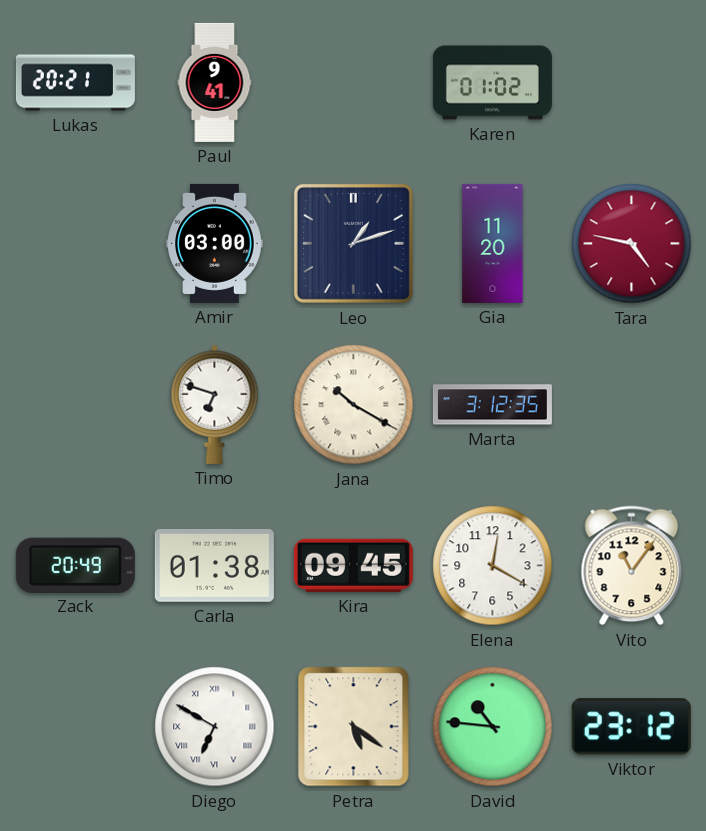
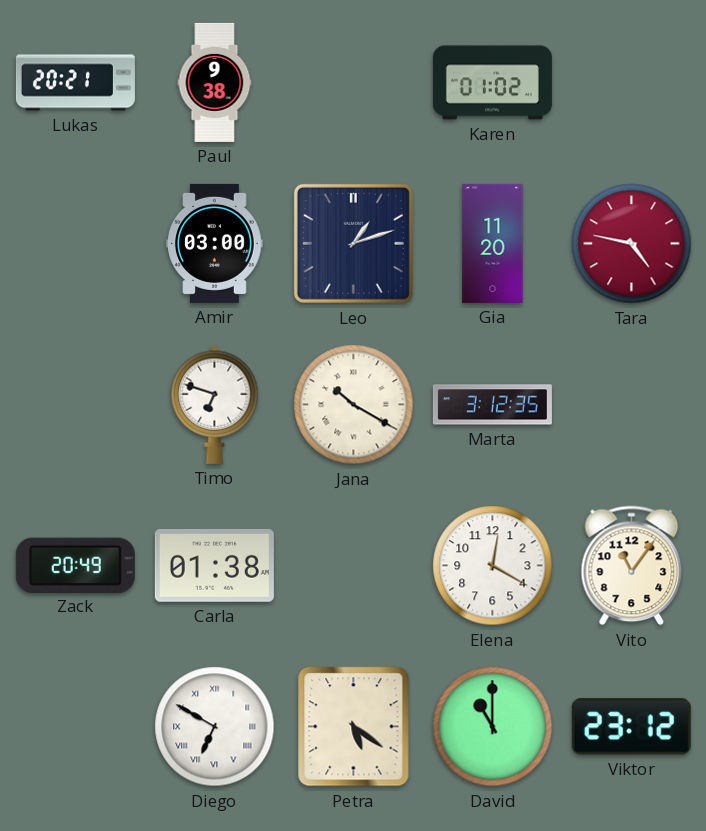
Paul: 9:41 -> 9:38 (215, 82)
Kira: 09:45 -> none (353, 565)
David: 10:46 -> 11:00 (493, 727)
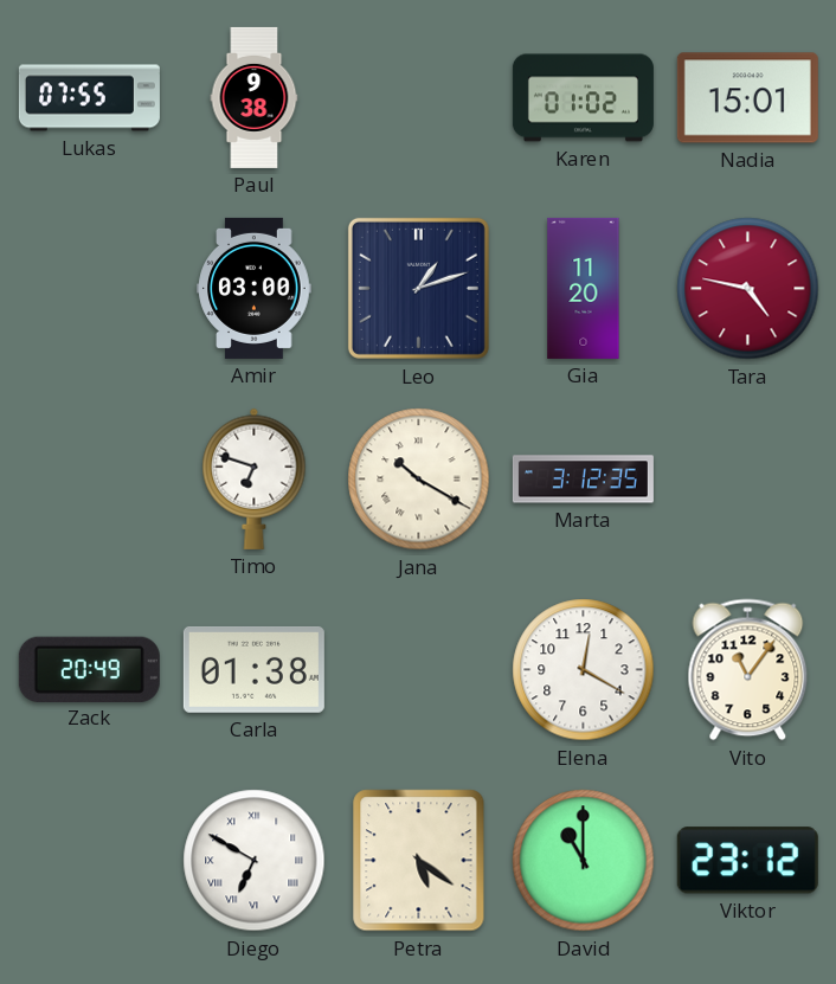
Lukas: 20:21 -> 07:55 (89, 98)
Nadia: none -> 15:01 (747, 98)
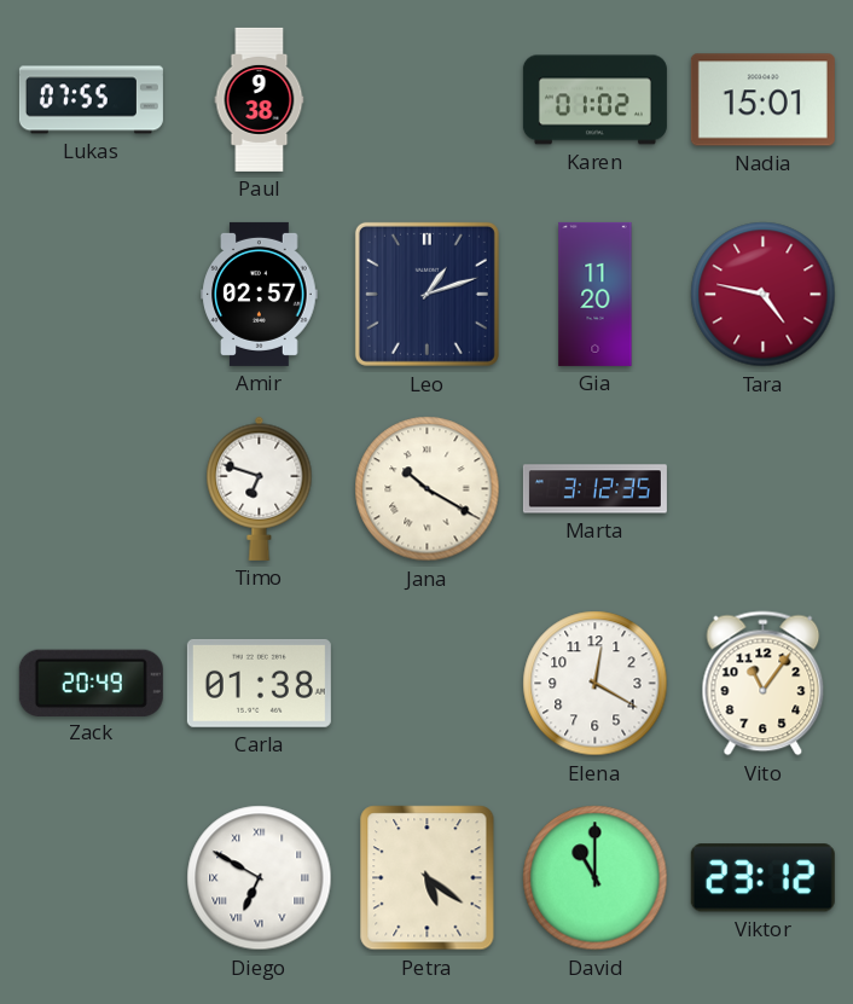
Amir: 03:00 -> 02:57 (260, 294)
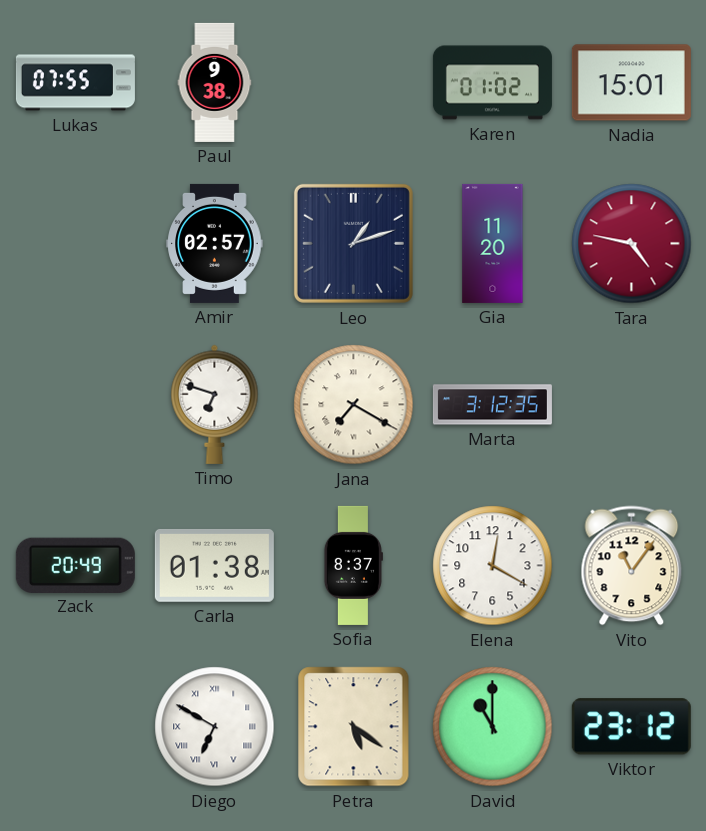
Jana: 10:20 -> 7:20 (354, 405)
Sofia: none -> 8:37 (353, 565)
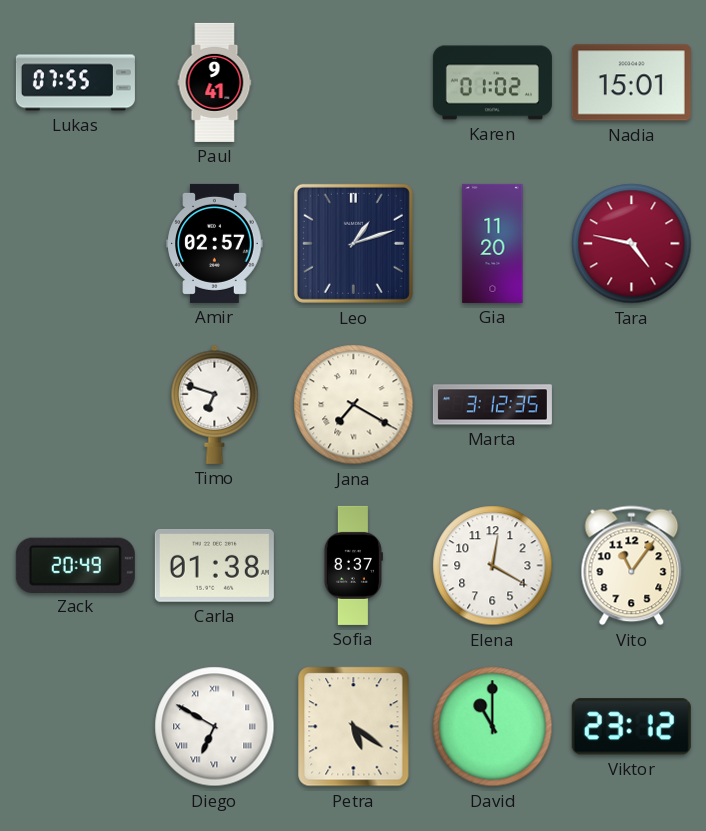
Paul: 9:38 -> 9:41 (215, 82)
